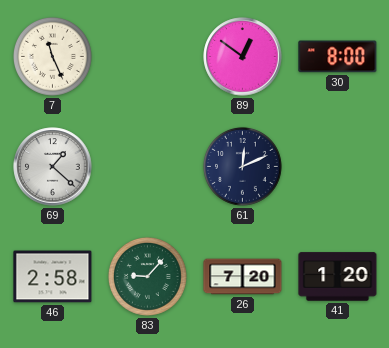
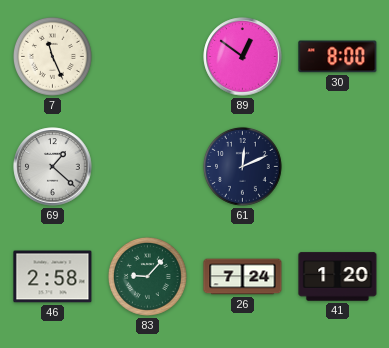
26: 7:20 -> 7:24 (243, 277)
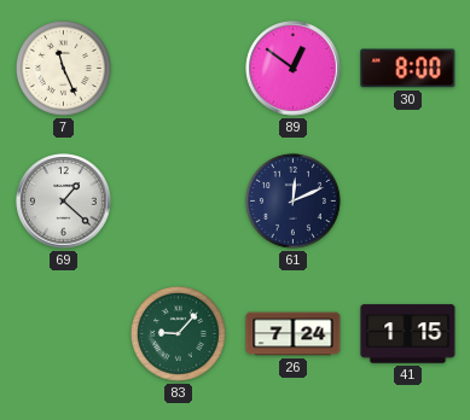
46: 2:58 -> none (53, 277)
41: 1:20 -> 1:15 (408, 334)
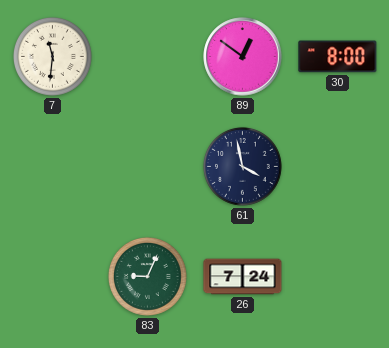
7: 11:26 -> 11:31 (52, 56)
69: 1:22 -> none (64, 202)
61: 12:11 -> 3:58 (242, 166)
83: 9:07 -> 9:04 (147, 276)
41: 1:15 -> none (408, 334)
